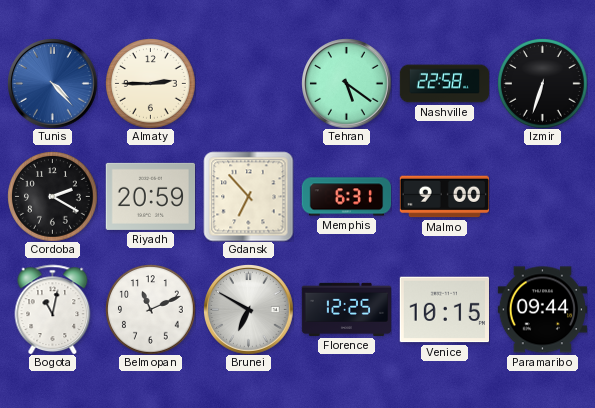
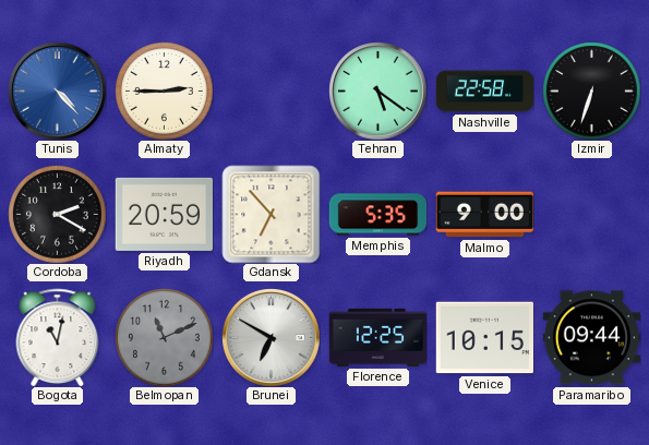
Memphis: 6:31 -> 5:35 (377, 215)
Belmopan dial: white -> grey (165, 338)
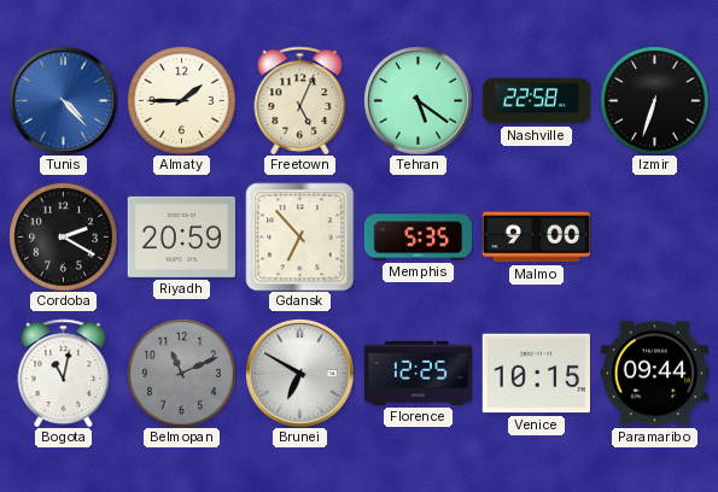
Almaty: 2:45 -> 1:45 (182, 101)
Freetown: none -> 5:04 (300, 100)
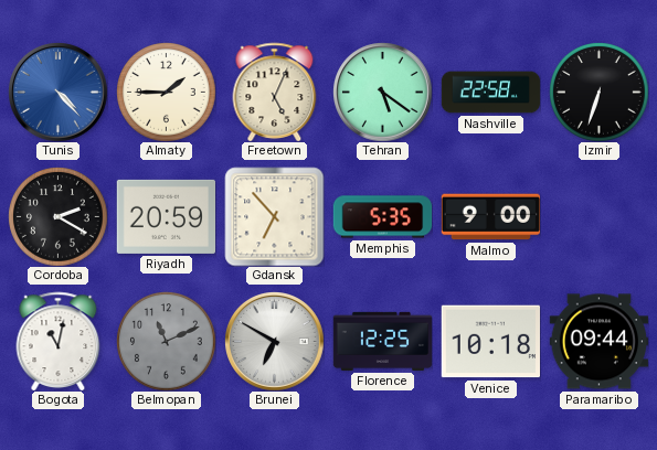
Venice: 10:15 -> 10:18 (490, 342)
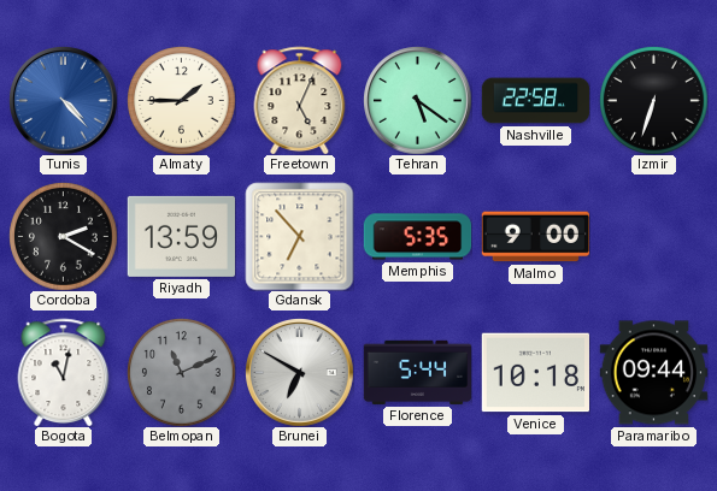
Riyadh: 20:59 -> 13:59 (181, 236)
Florence: 12:25 -> 5:44 (417, 372)
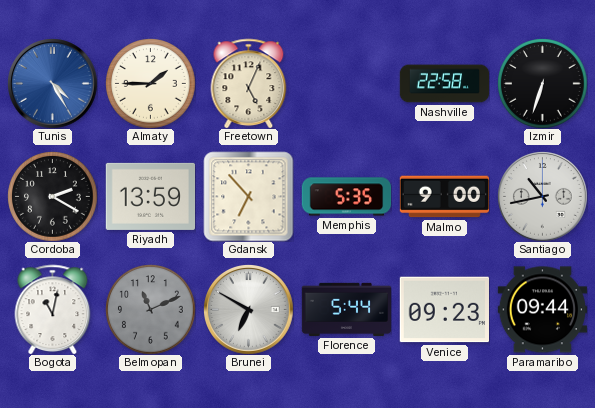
Tunis: 4:23 -> 4:25 (53, 84)
Tehran: 5:21 -> none (418, 101)
Santiago: none -> 10:43 (543, 197)
Venice: 10:18 -> 09:23 (444, 310)
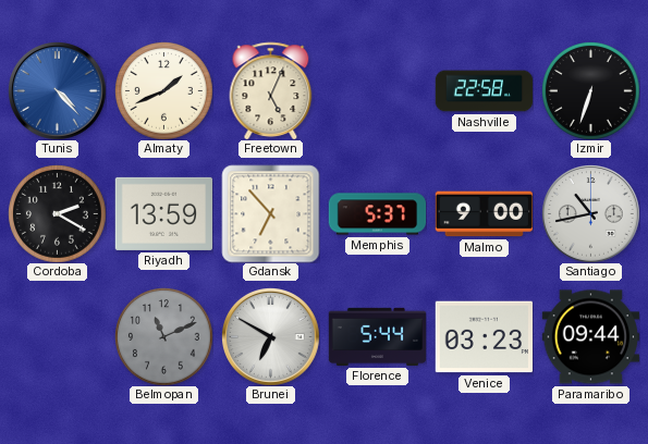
Tunis: 4:25 -> 4:23 (58, 91)
Almaty: 1:45 -> 1:41 (164, 91)
Memphis: 5:35 -> 5:37 (377, 214)
Bogota: 11:02 -> none (53, 309)
Venice: 09:23 -> 03:23 (484, 337)
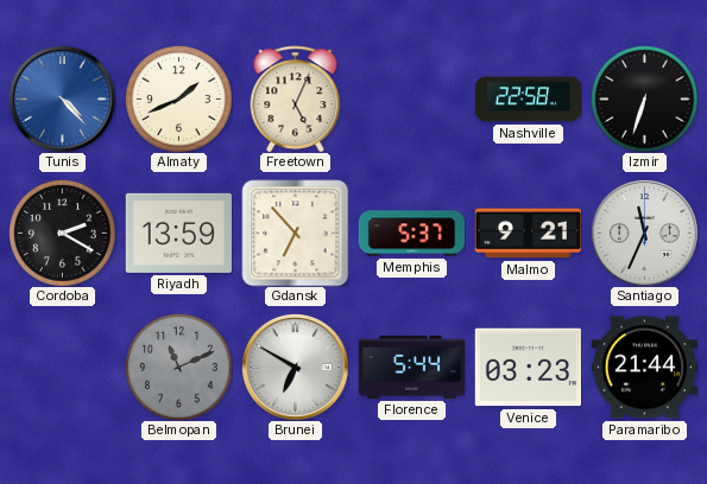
Malmo: 9:00 -> 9:21 (528, 234)
Santiago: 10:43 -> 11:34 (645, 234)
Paramaribo: 09:44 -> 21:44 (644, 368)
